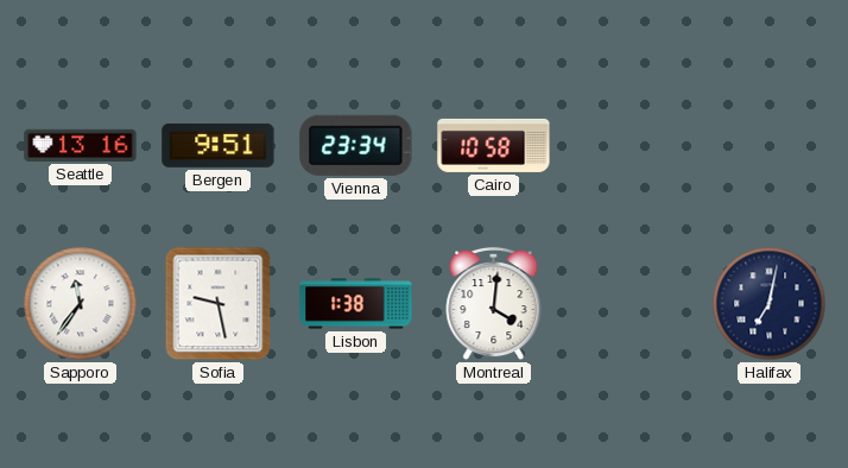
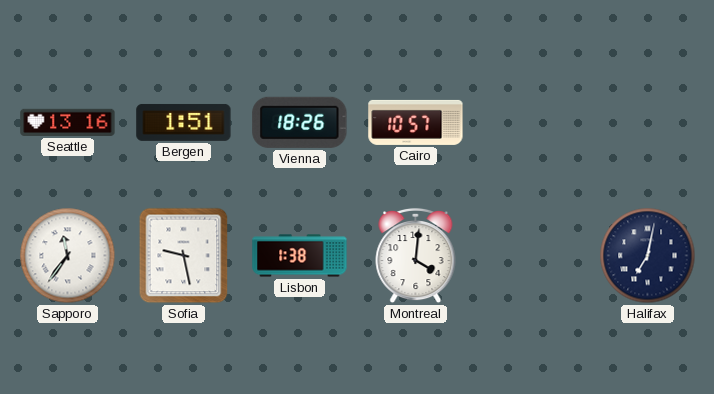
Bergen: 9:51 -> 1:51 (184, 122)
Vienna: 23:34 -> 18:26 (300, 122)
Cairo: 10:58 -> 10:57 (416, 122)
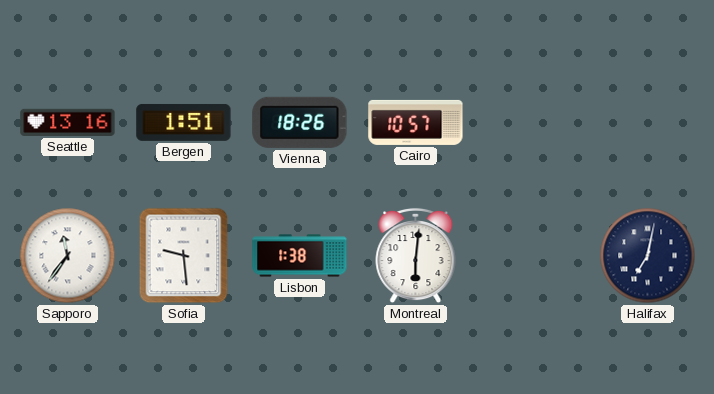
Sofia: 9:28 -> 9:29 (184, 256)
Montreal: 4:01 -> 6:01 (416, 256)
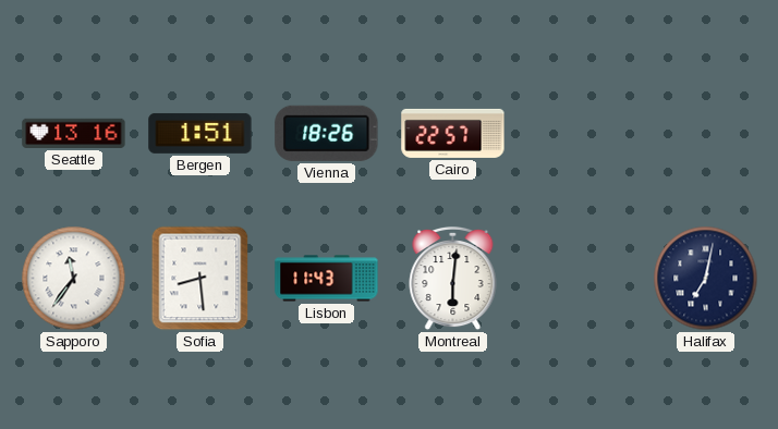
Cairo: 10:57 -> 22:57 (453, 133)
Sofia: 9:29 -> 8:29 (200, 279)
Lisbon: 1:38 -> 11:43 (327, 279)
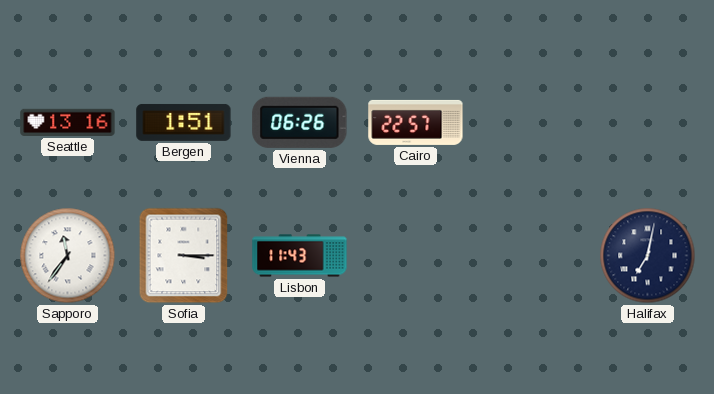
Vienna: 18:26 -> 06:26 (300, 122)
Sofia: 8:29 -> 3:15 (184, 256)
Montreal: 6:01 -> none (453, 279)
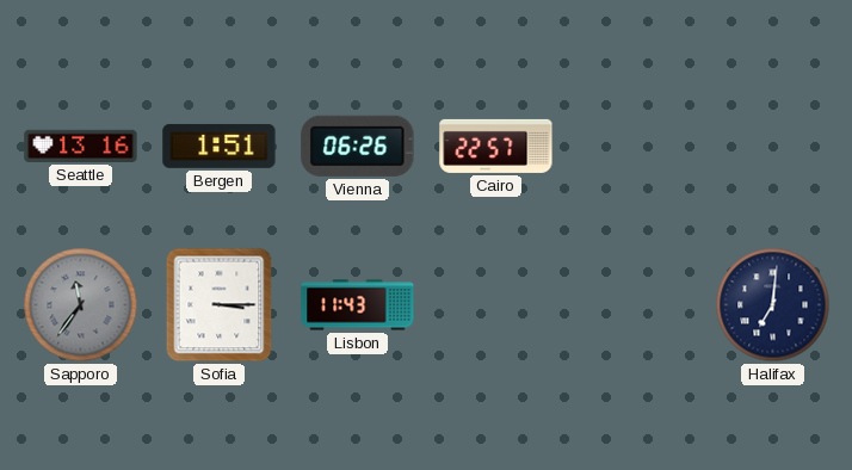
Sapporo dial: white -> grey (81, 305)
Halifax: 7:02 -> 7:01 (773, 305)
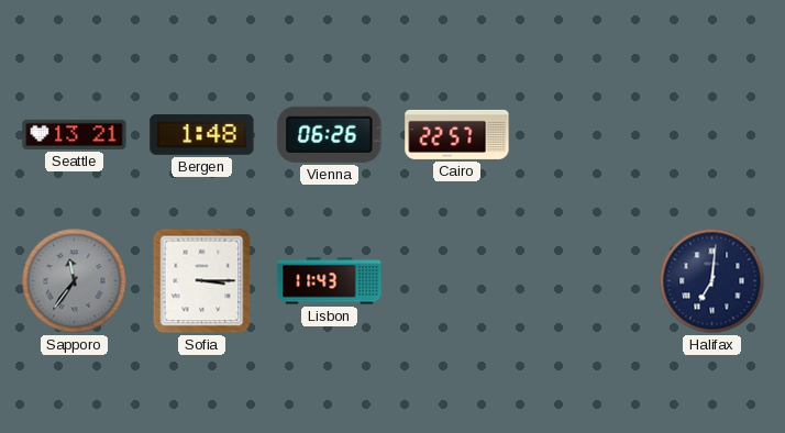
Seattle: 13:16 -> 13:21 (75, 134)
Bergen: 1:51 -> 1:48 (202, 134)
